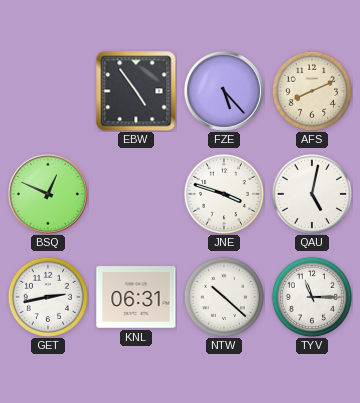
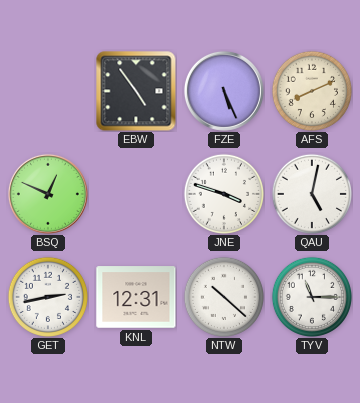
FZE: 5:23 -> 5:26 (224, 91)
KNL: 06:31 -> 12:31 (136, 297)
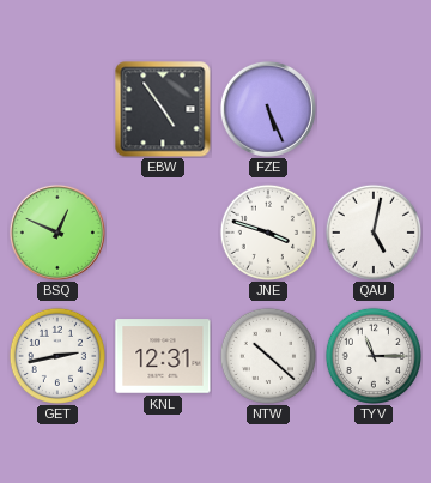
AFS: 8:11 -> none (311, 90)
